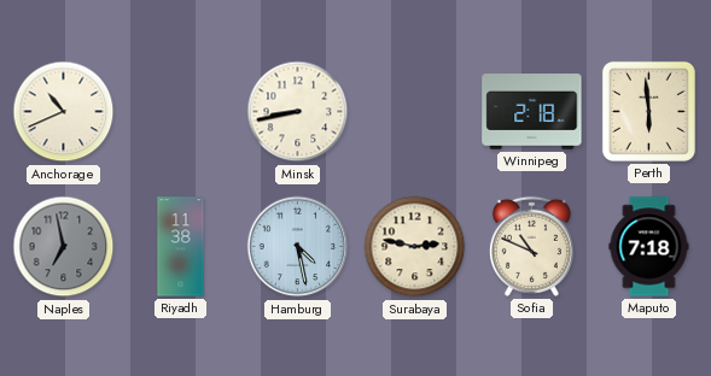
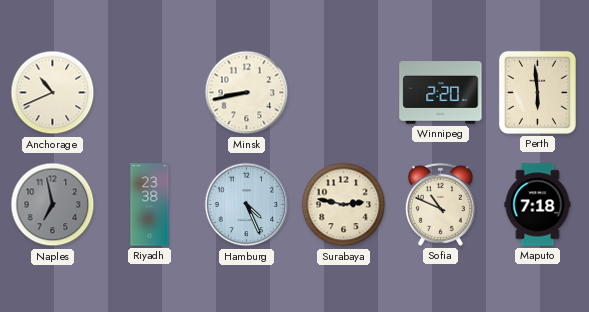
Winnipeg: 2:18 -> 2:20 (441, 93)
Riyadh: 11:38 -> 23:38 (150, 205)
Hamburg: 4:28 -> 4:26 (247, 205)
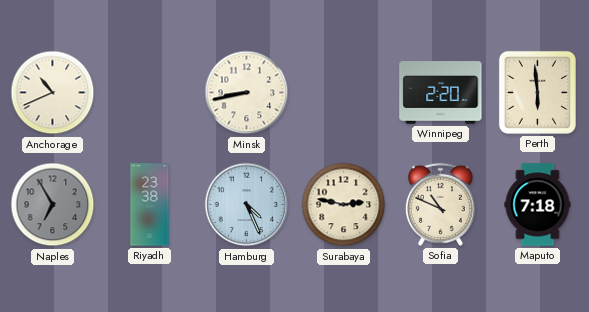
Naples: 6:58 -> 6:55 (53, 205)
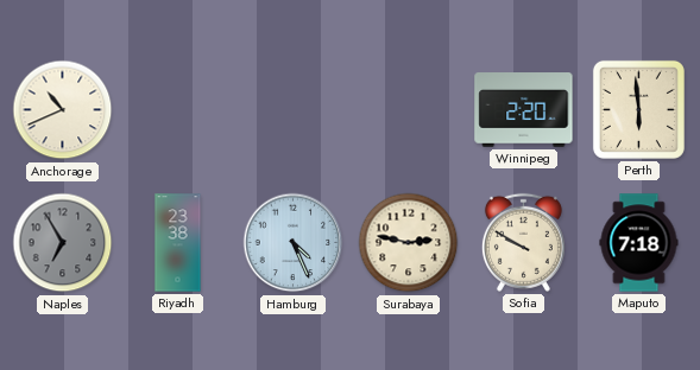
Minsk: 8:43 -> none (247, 93)
Sofia: 10:49 -> 9:50 (523, 242)
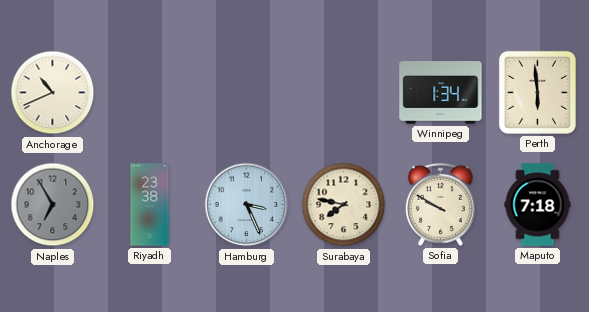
Winnipeg: 2:20 -> 1:34 (441, 93)
Hamburg: 4:26 -> 3:26 (247, 205)
Surabaya: 2:47 -> 7:47 (344, 205)
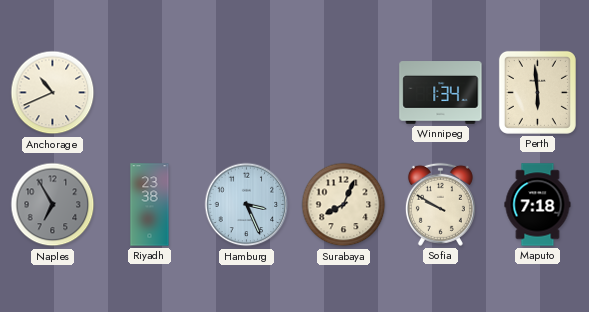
Surabaya: 7:47 -> 8:04 (344, 205)
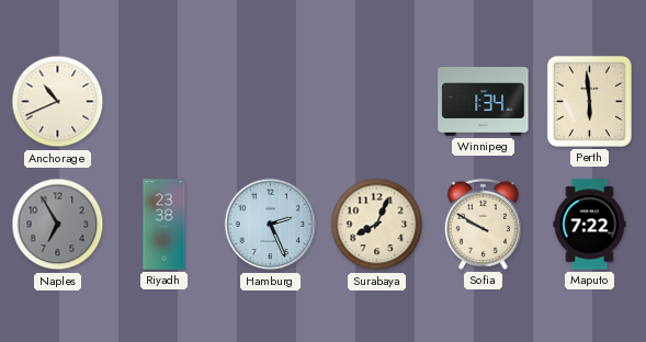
Hamburg: 3:26 -> 2:26 (271, 225)
Maputo: 7:18 -> 7:22 (590, 225)
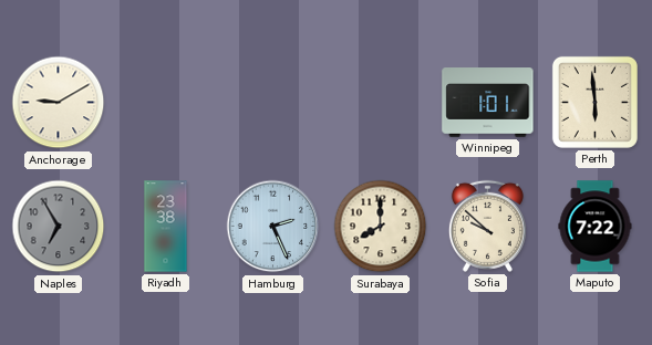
Anchorage: 10:41 -> 9:10 (59, 103)
Winnipeg: 1:34 -> 1:01 (488, 103)
Surabaya: 8:04 -> 8:00 (381, 227)
Sofia: 9:50 -> 9:52 (487, 226)
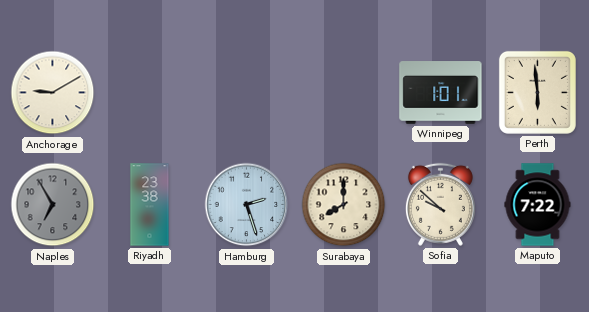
Hamburg: 2:26 -> 2:27 (247, 205)
